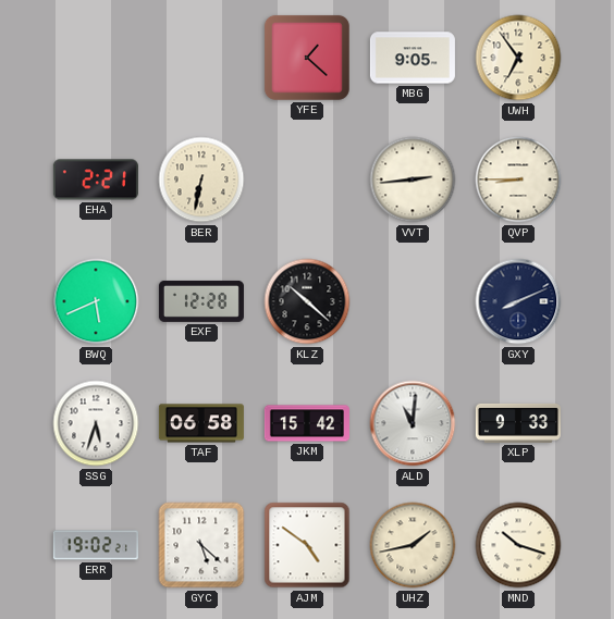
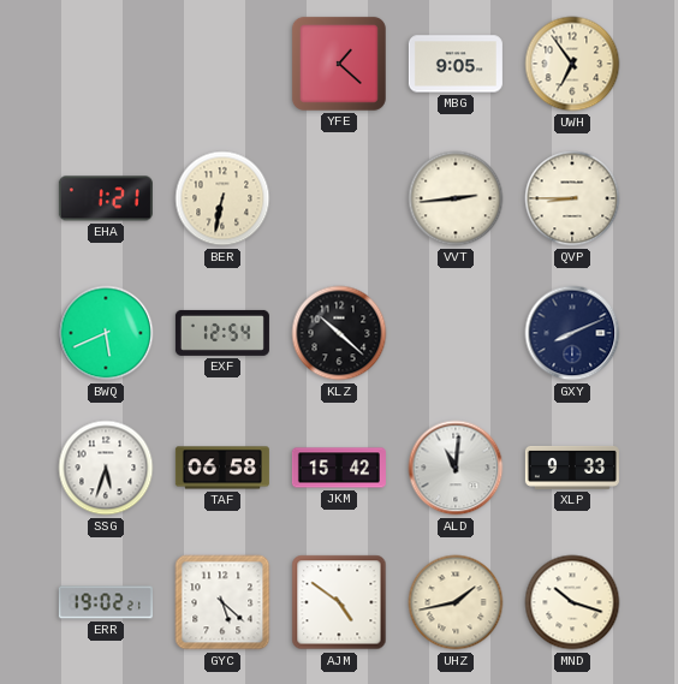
EHA: 2:21 -> 1:21 (106, 198)
EXF: 12:28 -> 12:54 (222, 333)
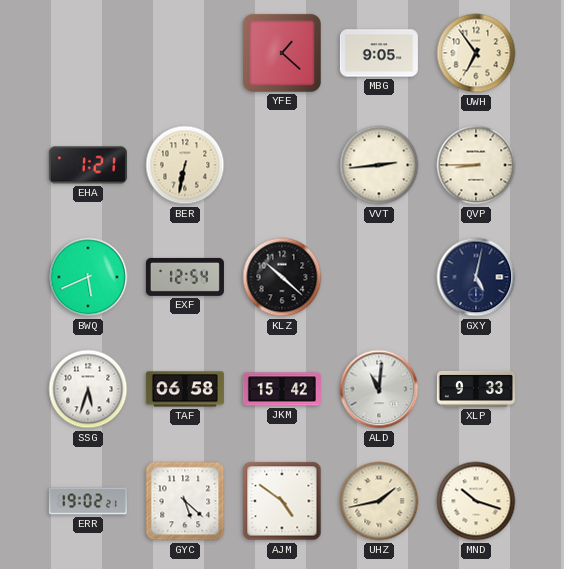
GXY: 8:11 -> 5:02 (476, 277)
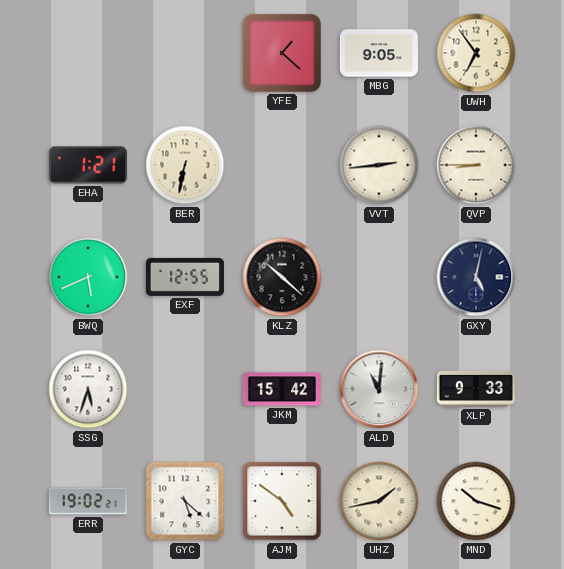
EXF: 12:54 -> 12:55 (185, 277)
TAF: 06:58 -> none (185, 389)
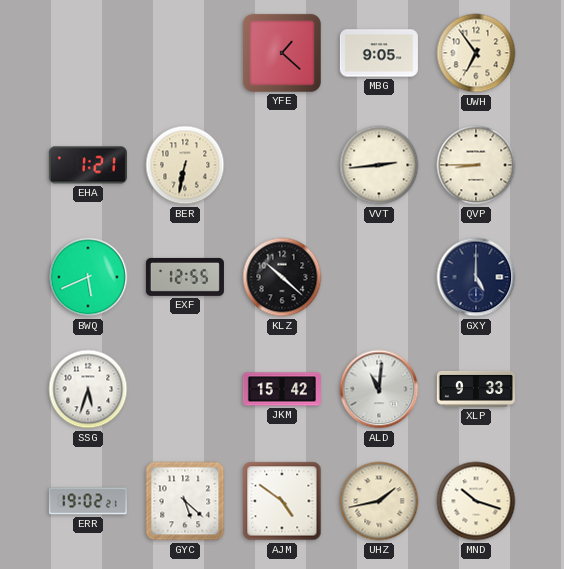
GXY: 5:02 -> 5:00 (476, 277)
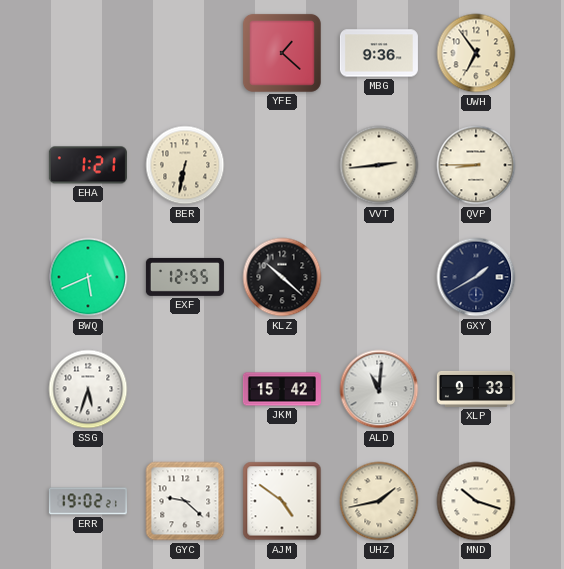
MBG: 9:05 -> 9:36 (379, 53)
GXY: 5:00 -> 1:40 (476, 277)
GYC: 5:22 -> 9:22 (185, 501)
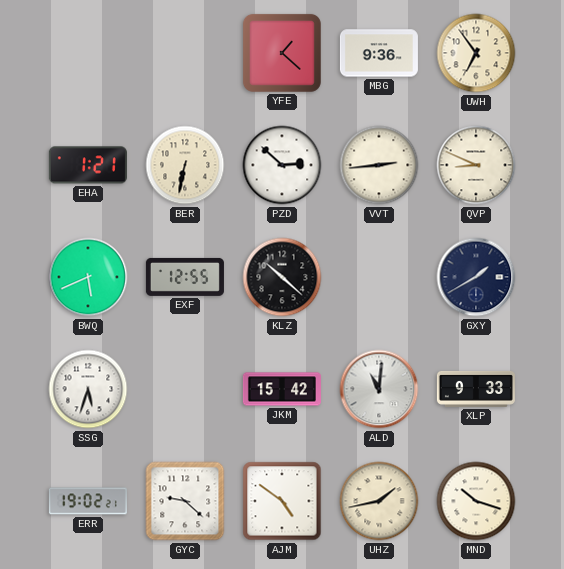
PZD: none -> 2:52 (282, 165)
QVP: 8:45 -> 8:49 (476, 165)
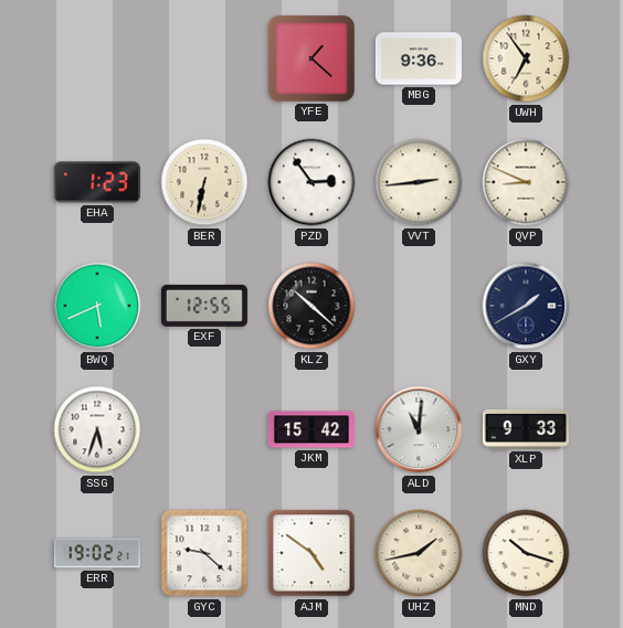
EHA: 1:21 -> 1:23 (97, 182)
PZD: 2:52 -> 2:54 (311, 182)
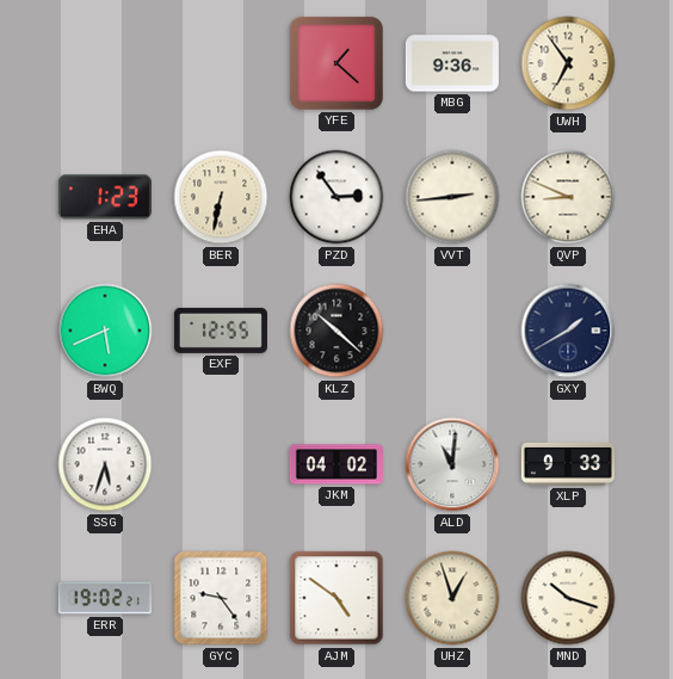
JKM: 15:42 -> 04:02 (336, 464)
GYC: 9:22 -> 9:24 (221, 598)
UHZ: 1:43 -> 12:57 (452, 598)
